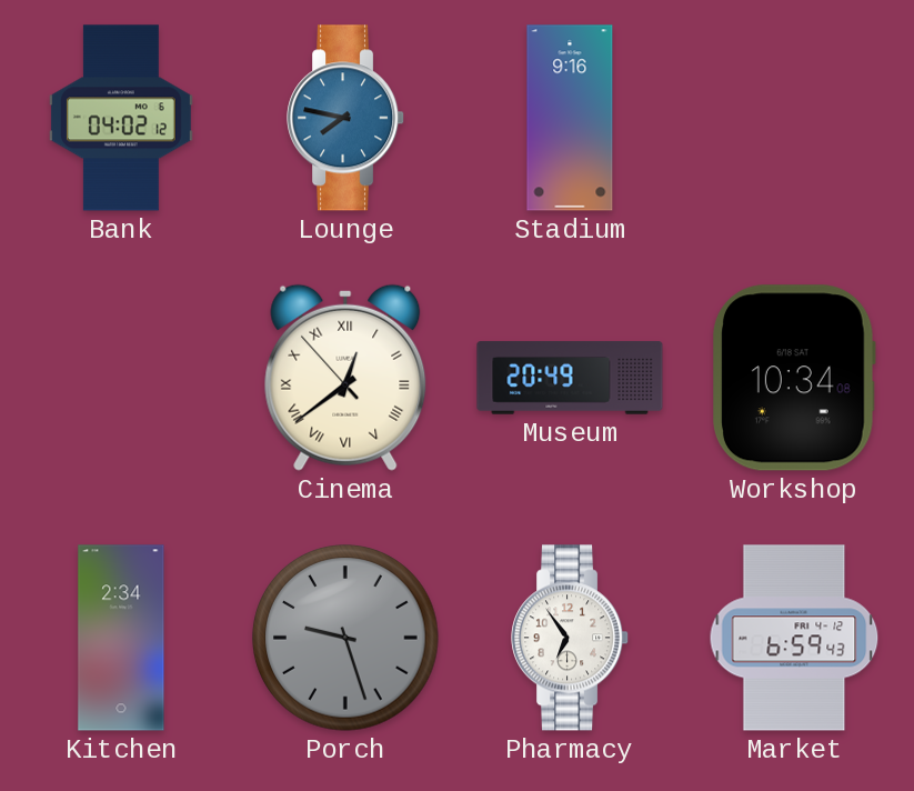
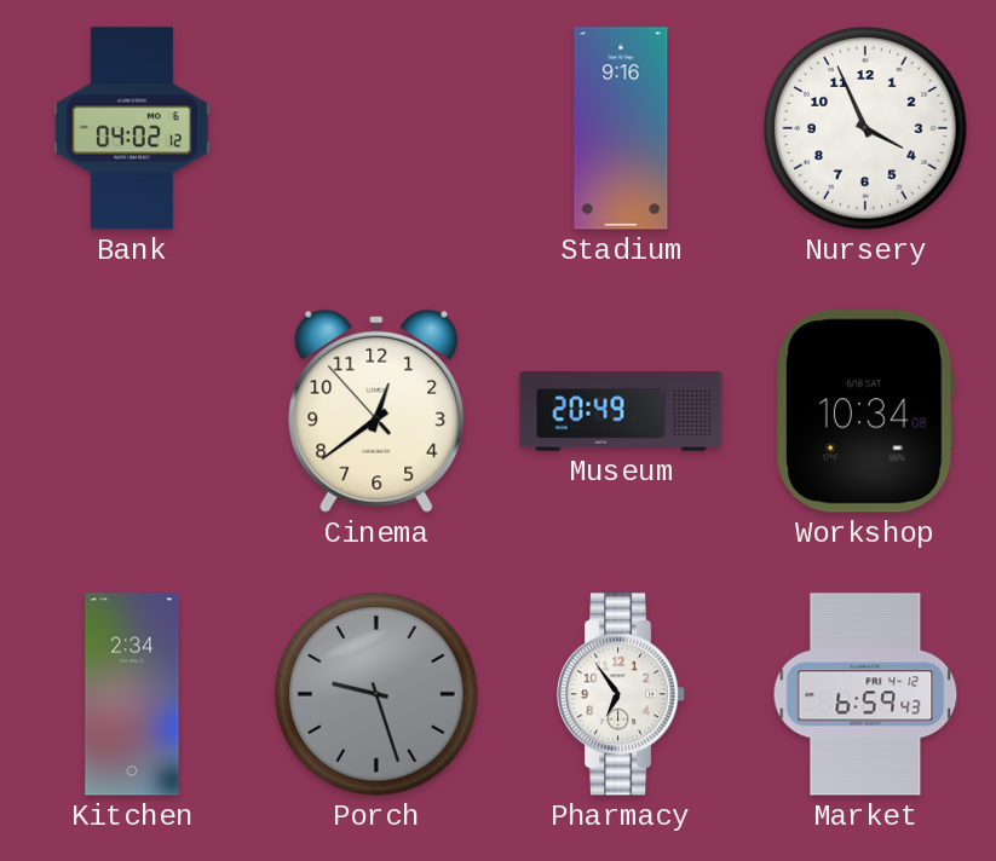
Lounge: 7:47 -> none (346, 118)
Nursery: none -> 3:56 (865, 128)
Cinema numerals: Roman -> Arabic (376, 411)
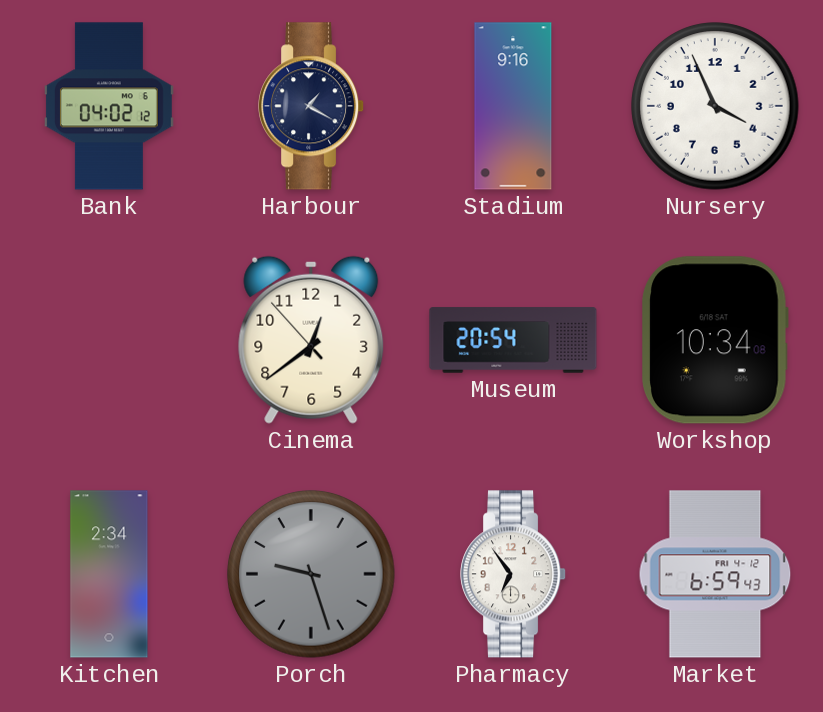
Harbour: none -> 1:20 (312, 106)
Museum: 20:49 -> 20:54 (513, 340)
